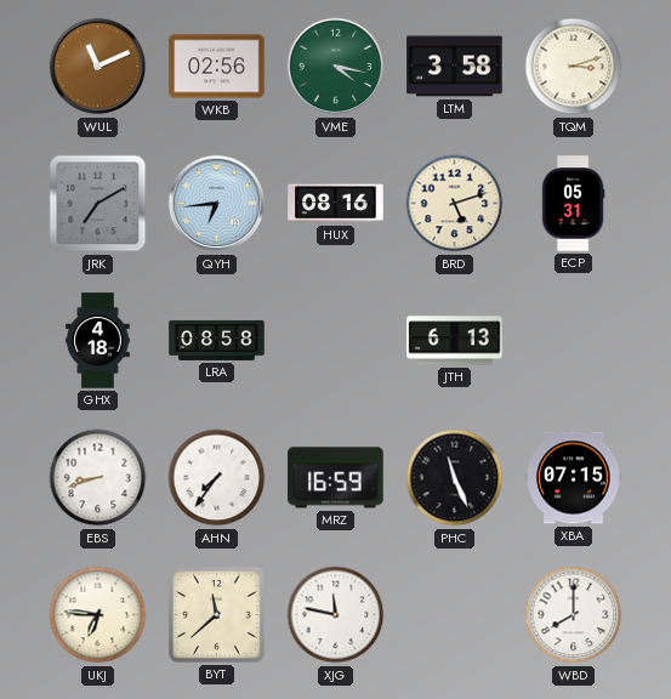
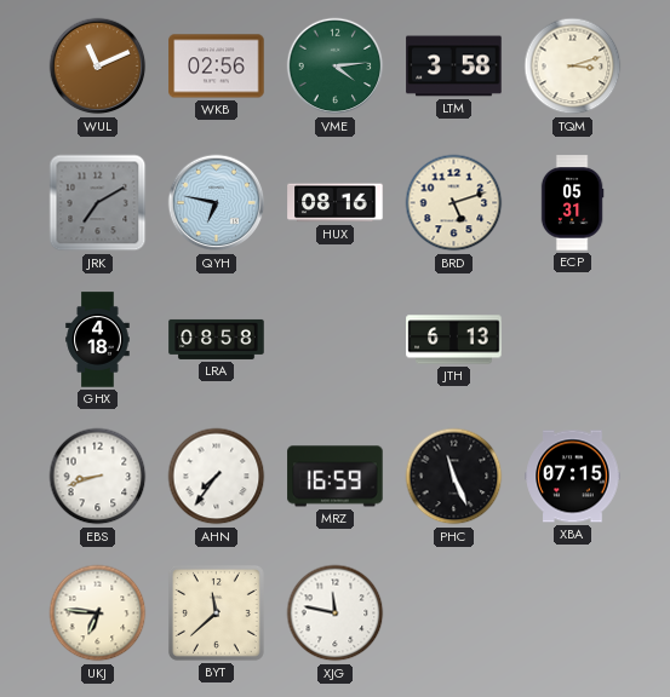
VME: 4:17 -> 4:14 (336, 67)
QYH: 6:44 -> 6:47 (217, 203)
WBD: 8:00 -> none (574, 615)
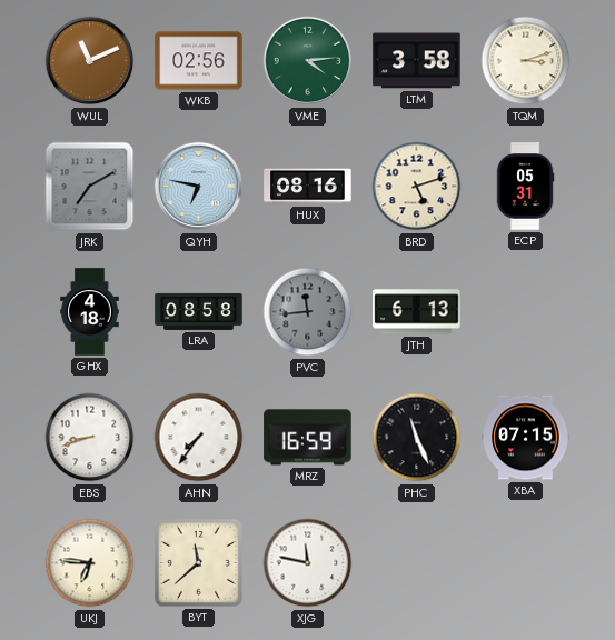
PVC: none -> 11:44 (308, 312)
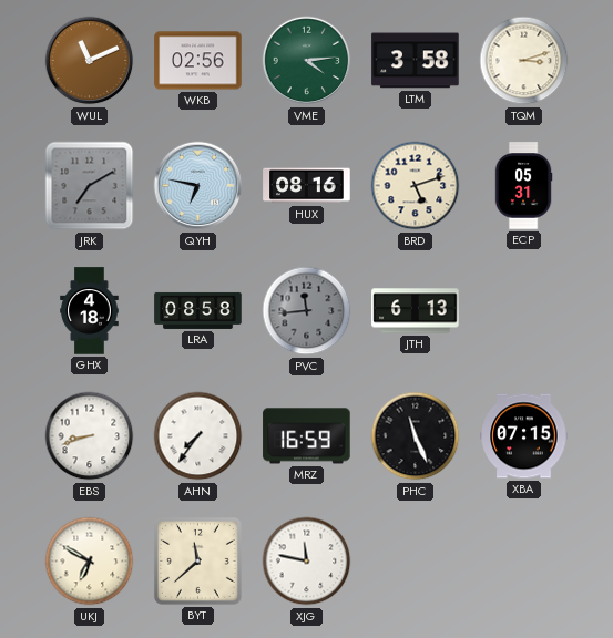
UKJ: 6:46 -> 6:50 (90, 562)
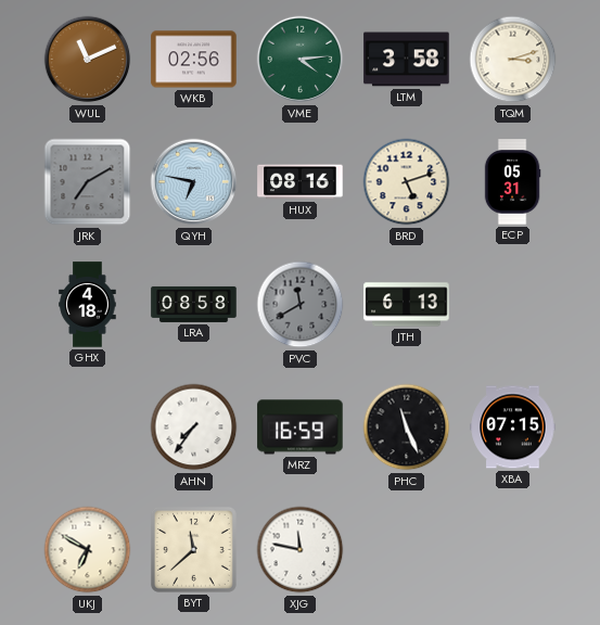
PVC: 11:44 -> 11:40 (301, 305)
EBS: 8:42 -> none (90, 436)
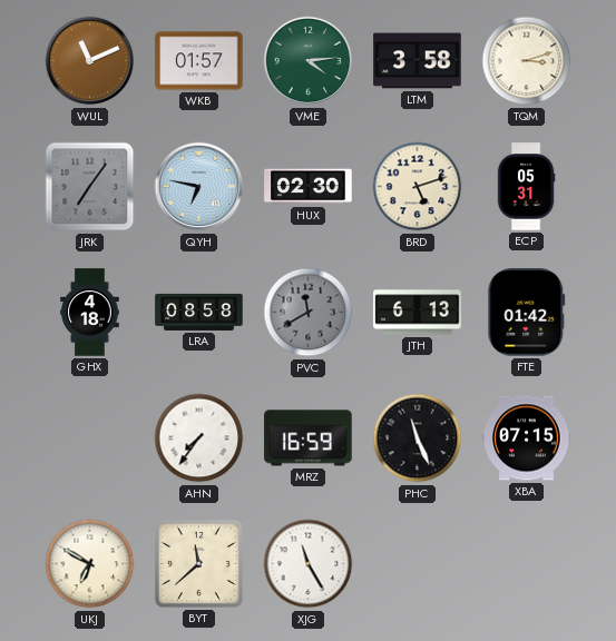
WKB: 02:56 -> 01:57 (199, 61)
JRK: 7:10 -> 7:06 (90, 187)
HUX: 08:16 -> 02:30 (309, 187)
FTE: none -> 01:42 (527, 313)
XJG: 11:47 -> 11:25 (309, 564)
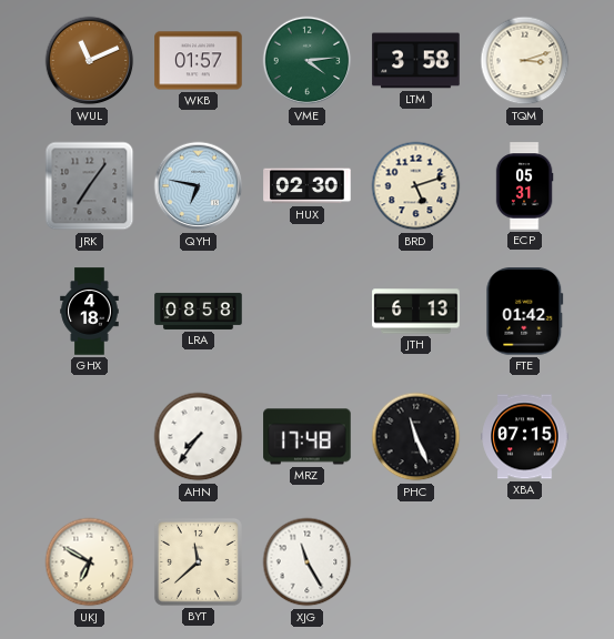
PVC: 11:40 -> none (309, 313)
MRZ: 16:59 -> 17:48 (308, 437)
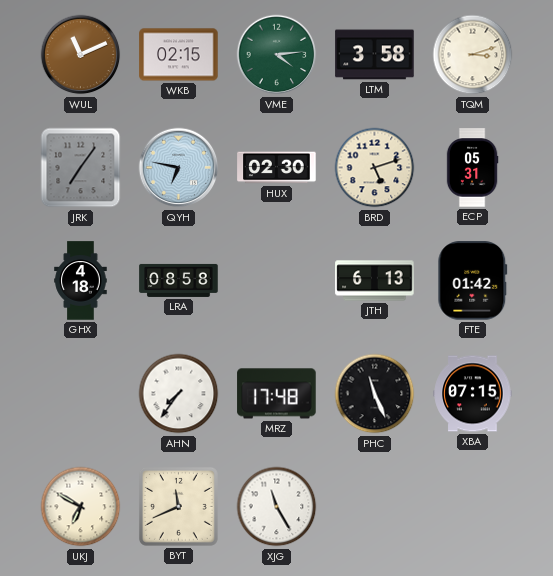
WKB: 01:57 -> 02:15 (179, 55)
BYT: 11:38 -> 11:41 (178, 506)
